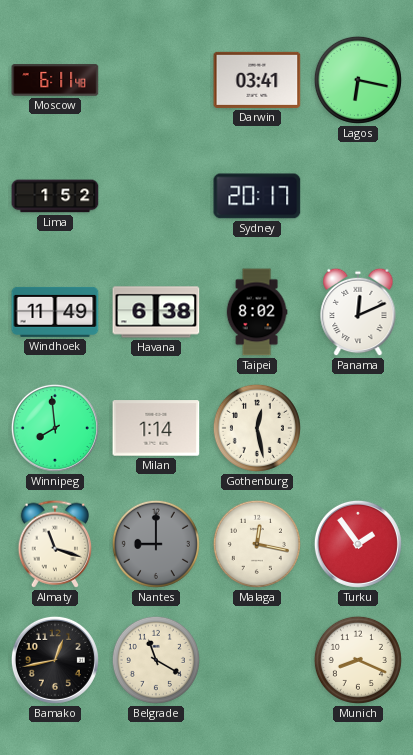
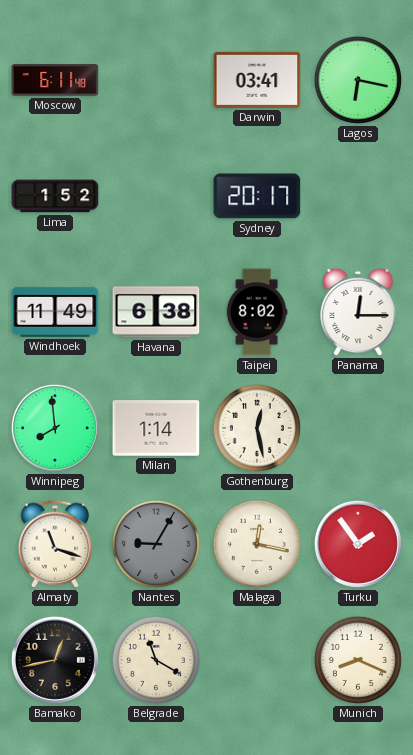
Panama: 12:11 -> 12:15 (358, 312)
Nantes: 9:00 -> 9:05 (156, 544)
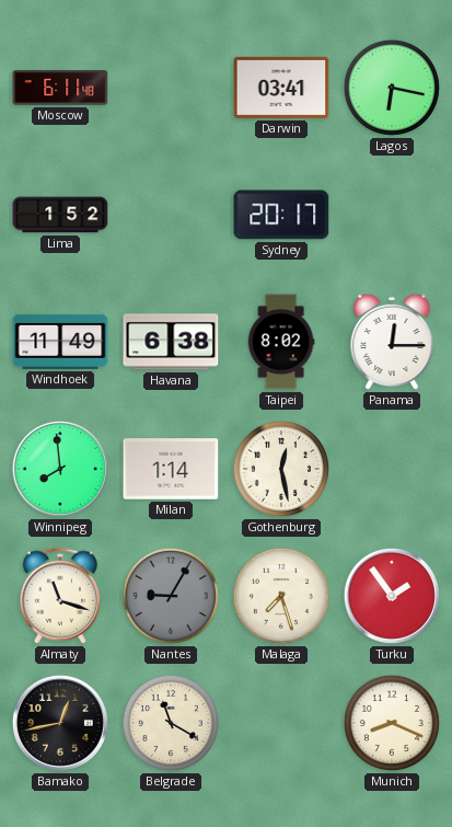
Malaga: 12:17 -> 7:27 (281, 596)
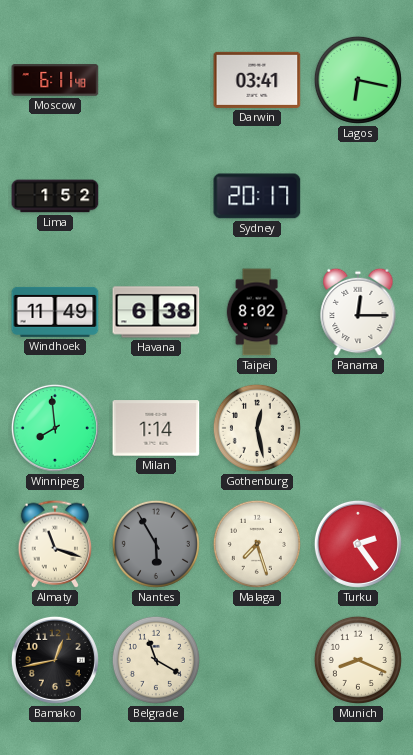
Nantes: 9:05 -> 5:55 (156, 544)
Turku: 1:54 -> 2:24 (358, 544)
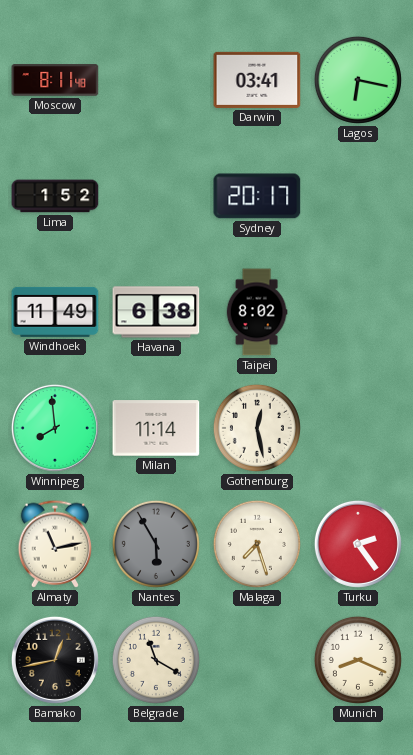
Moscow: 6:11 -> 8:11 (55, 80)
Panama: 12:15 -> none (358, 312)
Milan: 1:14 -> 11:14 (156, 428)
Almaty: 11:18 -> 11:13 (55, 544)
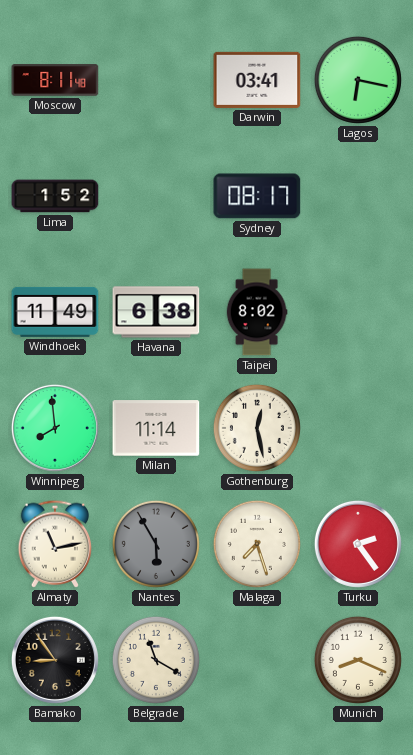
Sydney: 20:17 -> 08:17 (257, 196)
Bamako: 12:43 -> 8:54 (55, 660)
